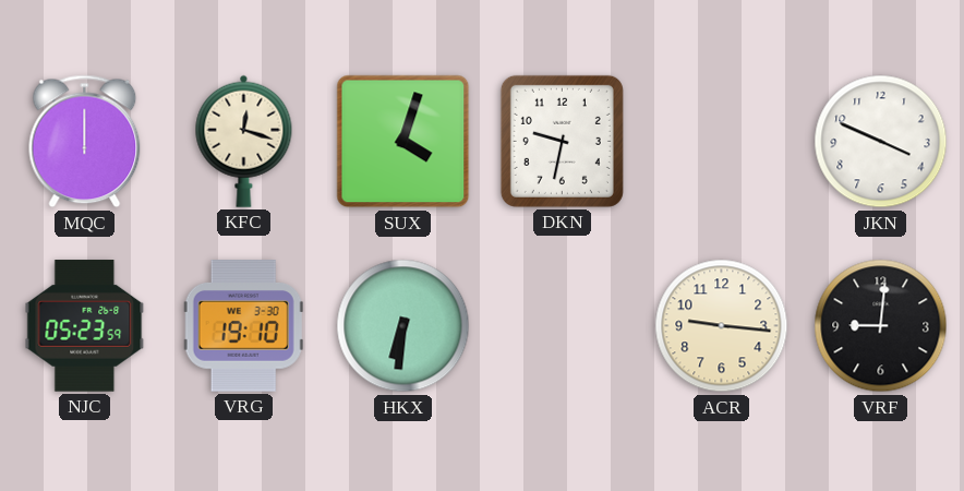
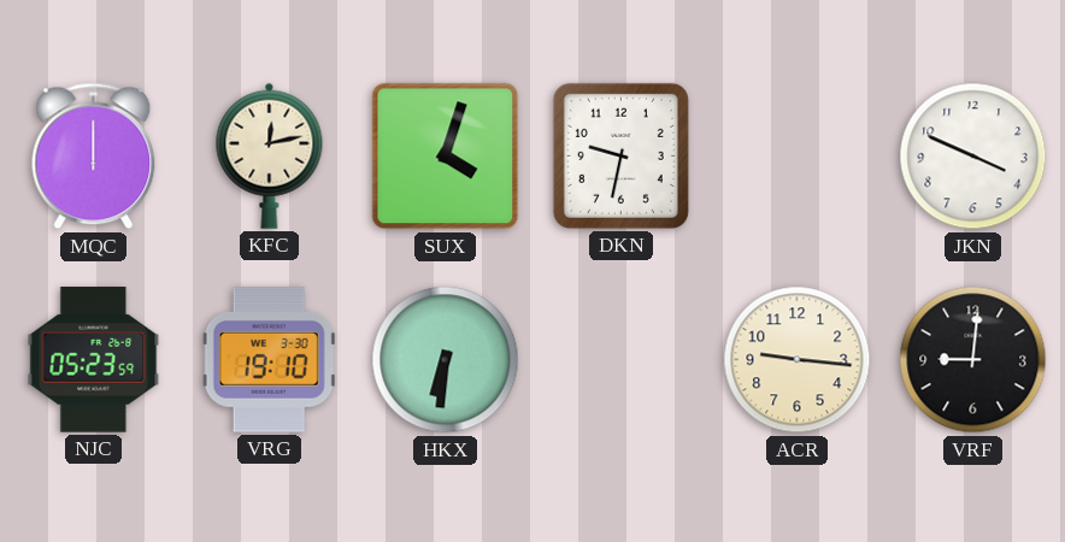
KFC: 12:18 -> 12:13 (270, 155)
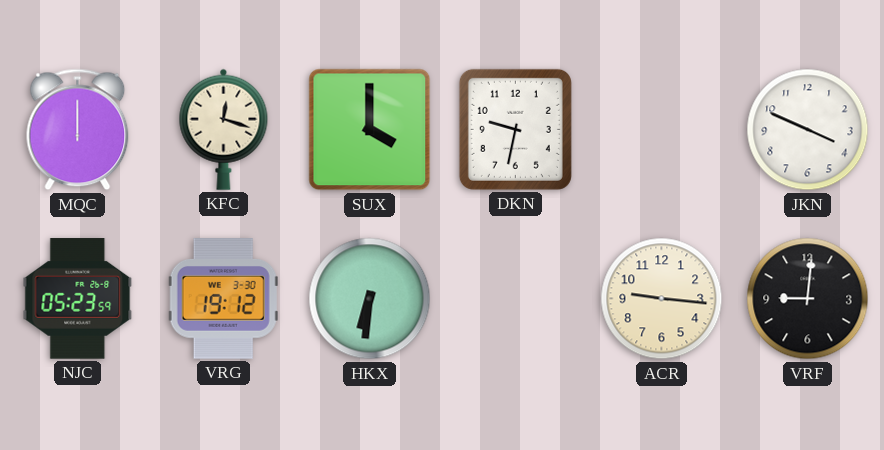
KFC: 12:13 -> 12:18 (224, 129)
SUX: 4:03 -> 4:00 (370, 130)
VRG: 19:10 -> 19:12 (223, 299)
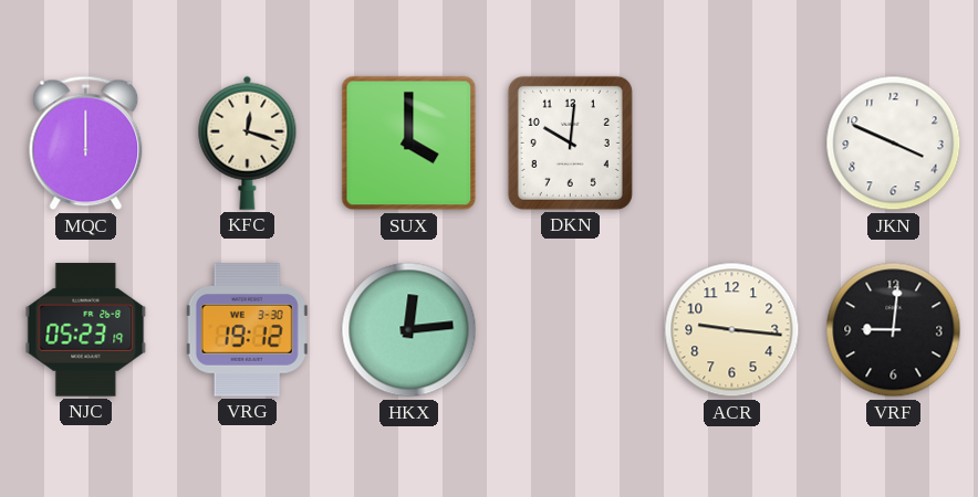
DKN: 9:32 -> 10:01 (570, 142)
NJC: 05:23:59 -> 05:23:19 (86, 330)
HKX: 6:31 -> 12:14 (409, 330)
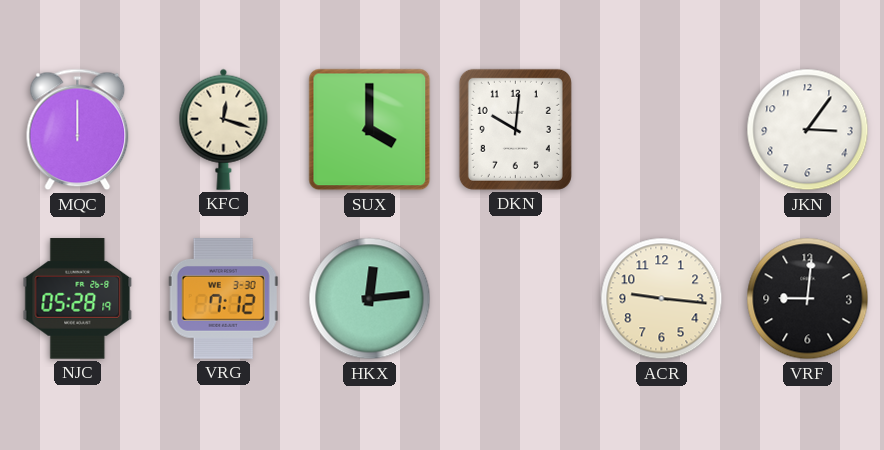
JKN: 3:49 -> 3:06 (808, 130)
NJC: 05:23 -> 05:28 (78, 299)
VRG: 19:12 -> 7:12 (223, 299)
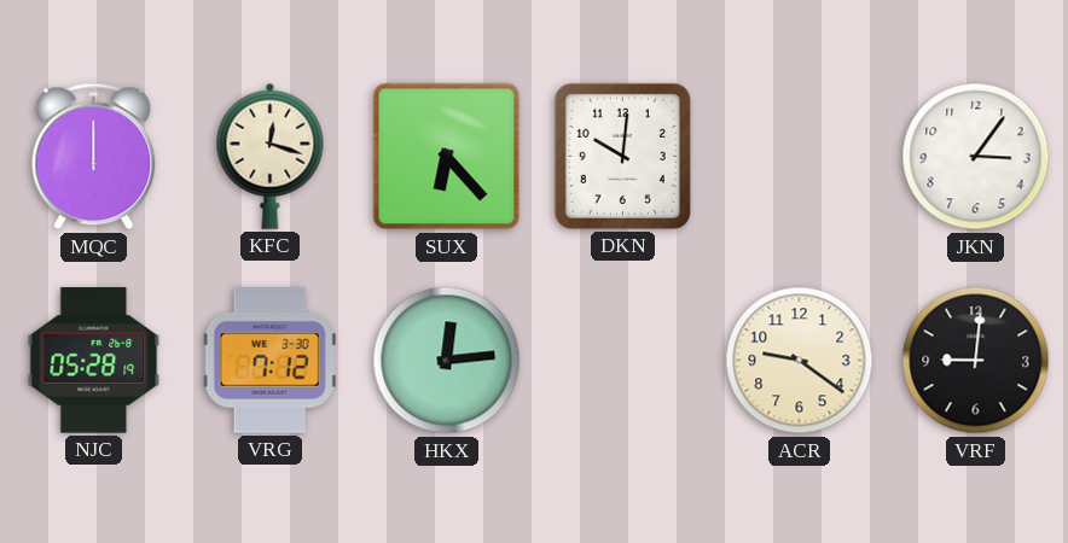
SUX: 4:00 -> 6:23 (447, 157)
ACR: 9:16 -> 9:21 (800, 361)
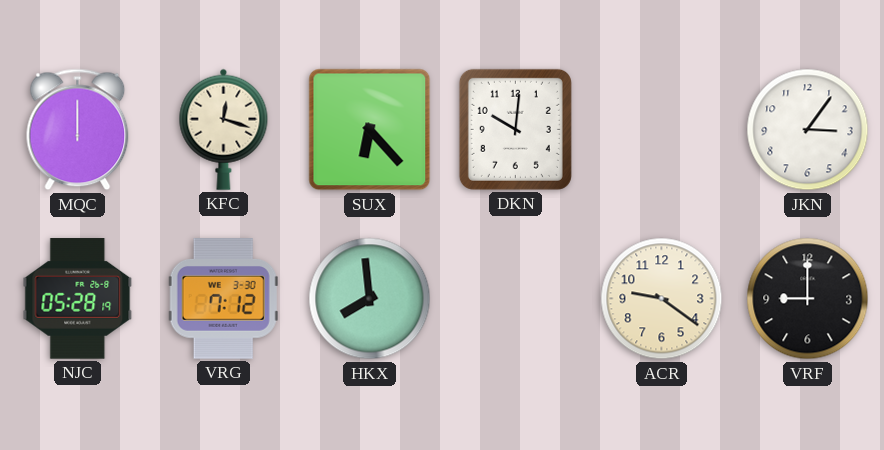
HKX: 12:14 -> 7:59 (370, 299)
VRF: 9:01 -> 9:00 (808, 299)
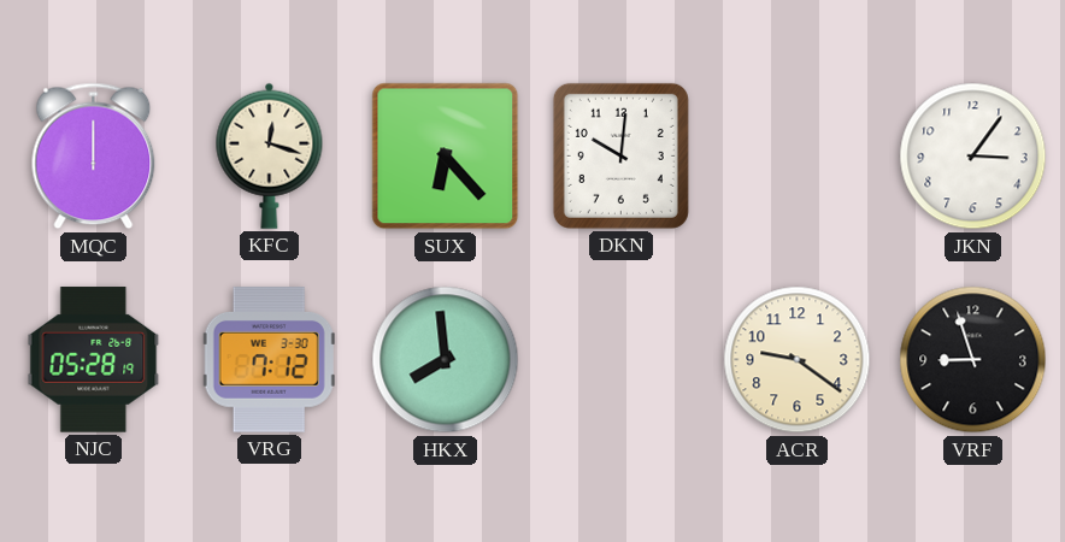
VRF: 9:00 -> 8:57 (973, 360)
